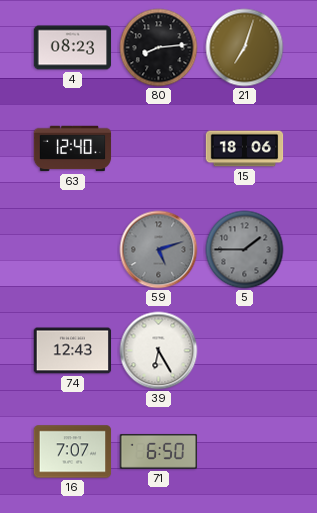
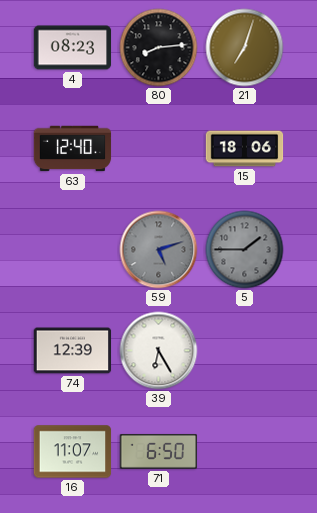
74: 12:43 -> 12:39 (73, 351)
16: 7:07 -> 11:07 (73, 452)
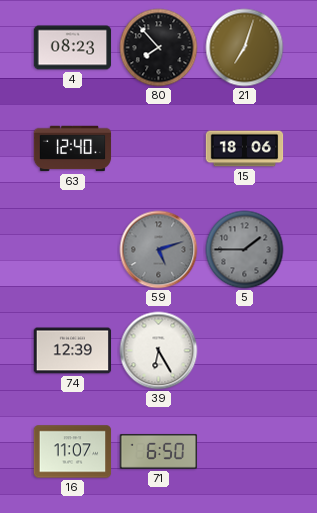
80: 8:14 -> 7:53 (159, 48)
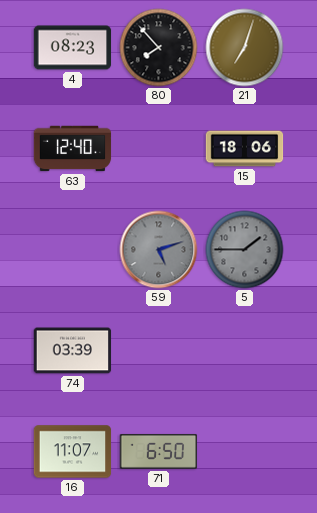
74: 12:39 -> 03:39 (73, 351)
39: 6:25 -> none (159, 351)
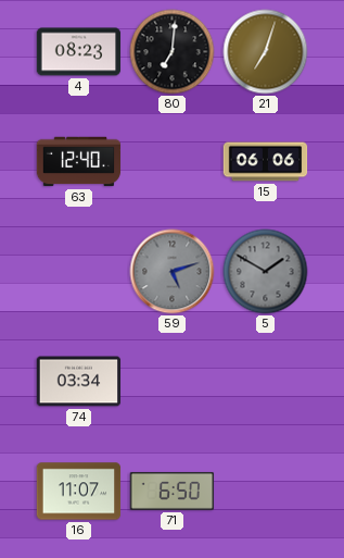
80: 7:53 -> 7:01 (173, 52)
15: 18:06 -> 06:06 (266, 162)
5: 1:45 -> 1:50 (266, 272)
74: 03:39 -> 03:34 (79, 382)
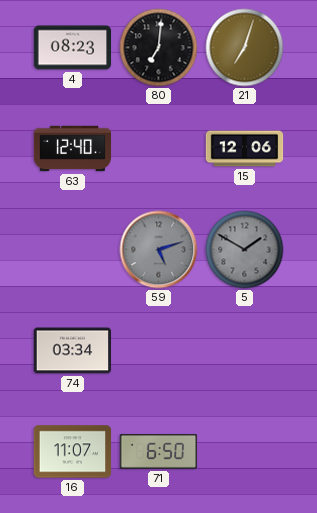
15: 06:06 -> 12:06 (245, 149)
